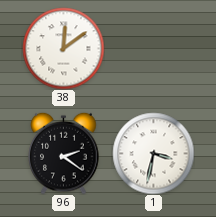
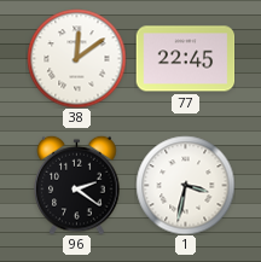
77: none -> 22:45 (185, 59)
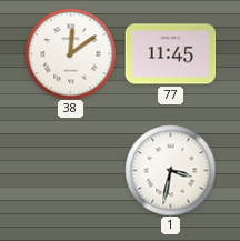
77: 22:45 -> 11:45 (170, 54)
96: 2:21 -> none (77, 185)
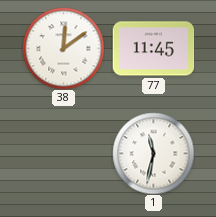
1: 3:32 -> 11:32 (153, 153)
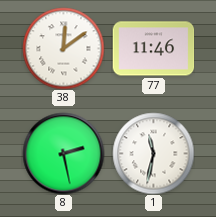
77: 11:45 -> 11:46 (153, 49)
8: none -> 2:28 (63, 153)
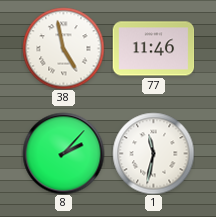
38: 12:09 -> 4:58 (63, 48)
8: 2:28 -> 2:07 (63, 153)
